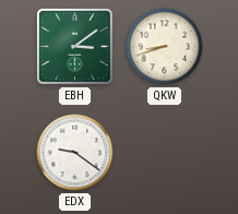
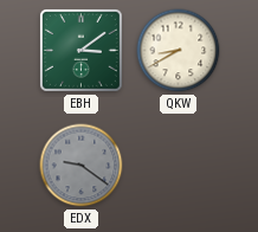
QKW: 8:42 -> 8:40 (179, 51)
EDX dial: white -> grey (82, 166)
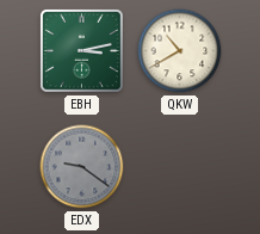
EBH: 3:09 -> 3:13 (82, 51)
QKW: 8:40 -> 10:40 (180, 51)
